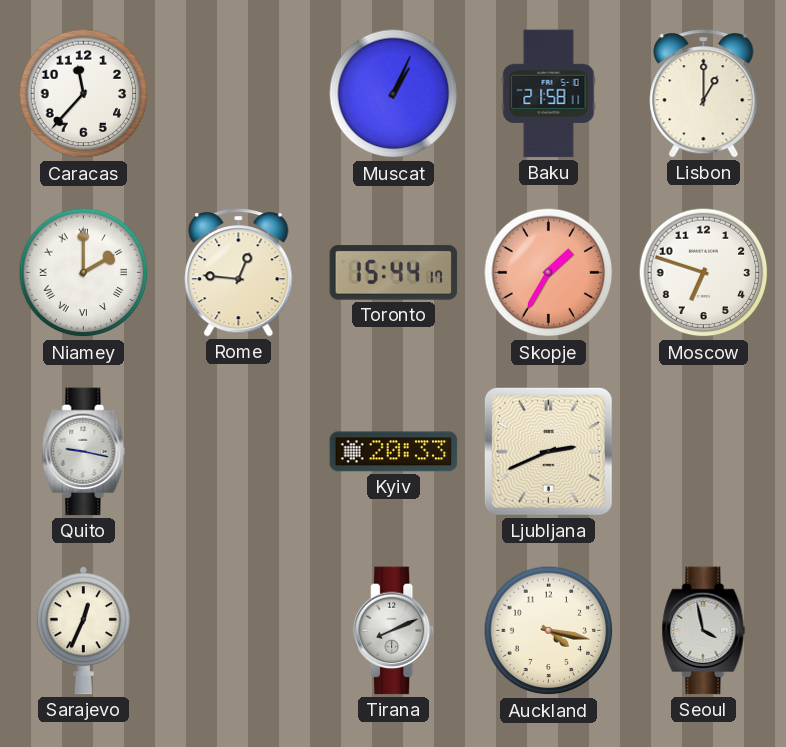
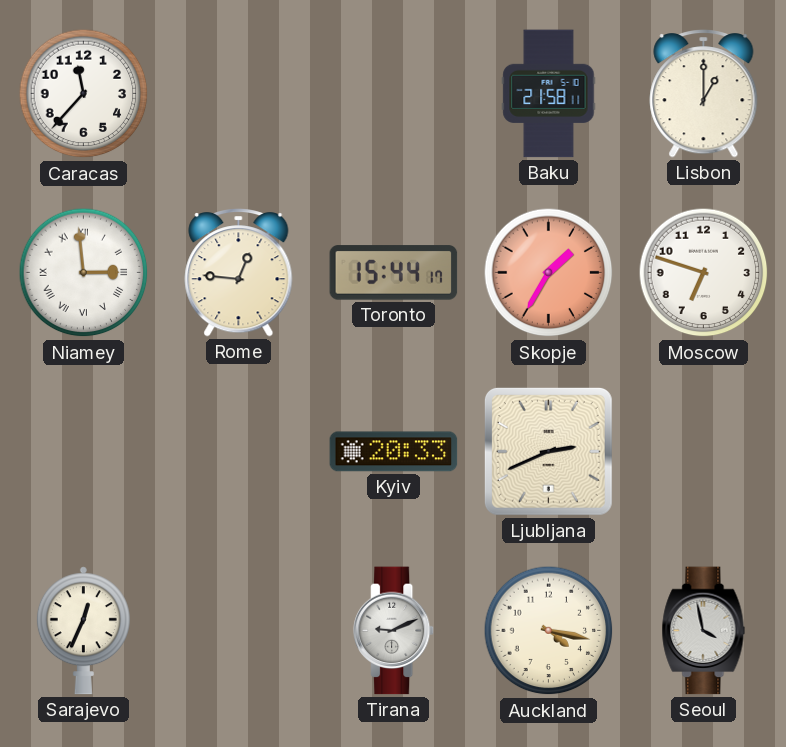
Muscat: 1:04 -> none (394, 94)
Niamey: 2:00 -> 2:59 (84, 273)
Quito: 9:17 -> none (84, 452)
Tirana: 8:11 -> 9:11 (394, 631)
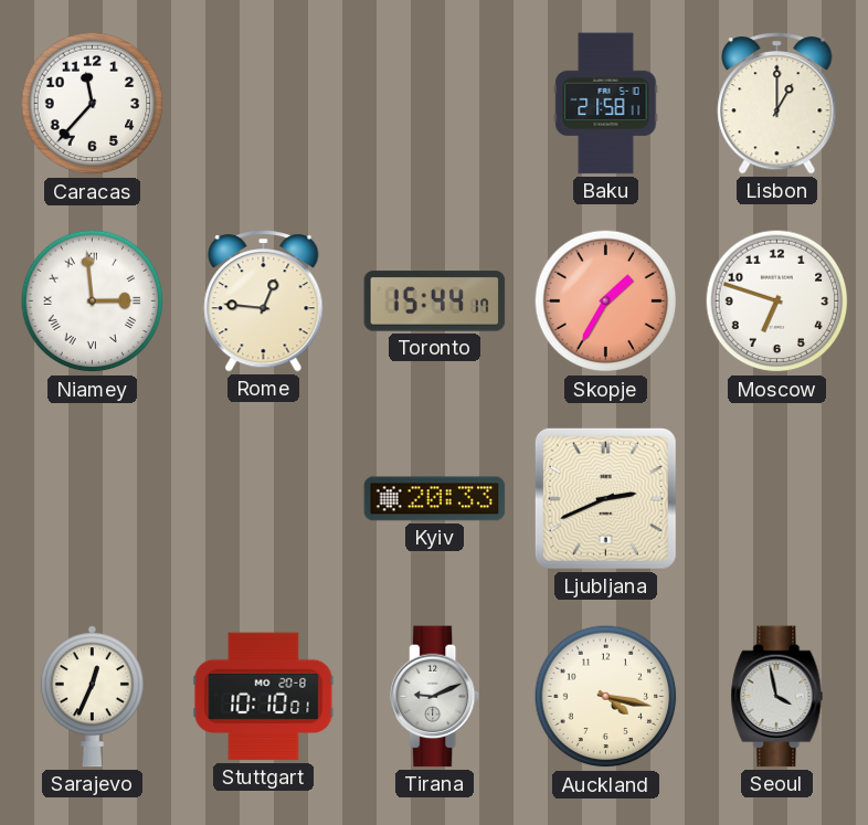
Stuttgart: none -> 10:10 (264, 697)
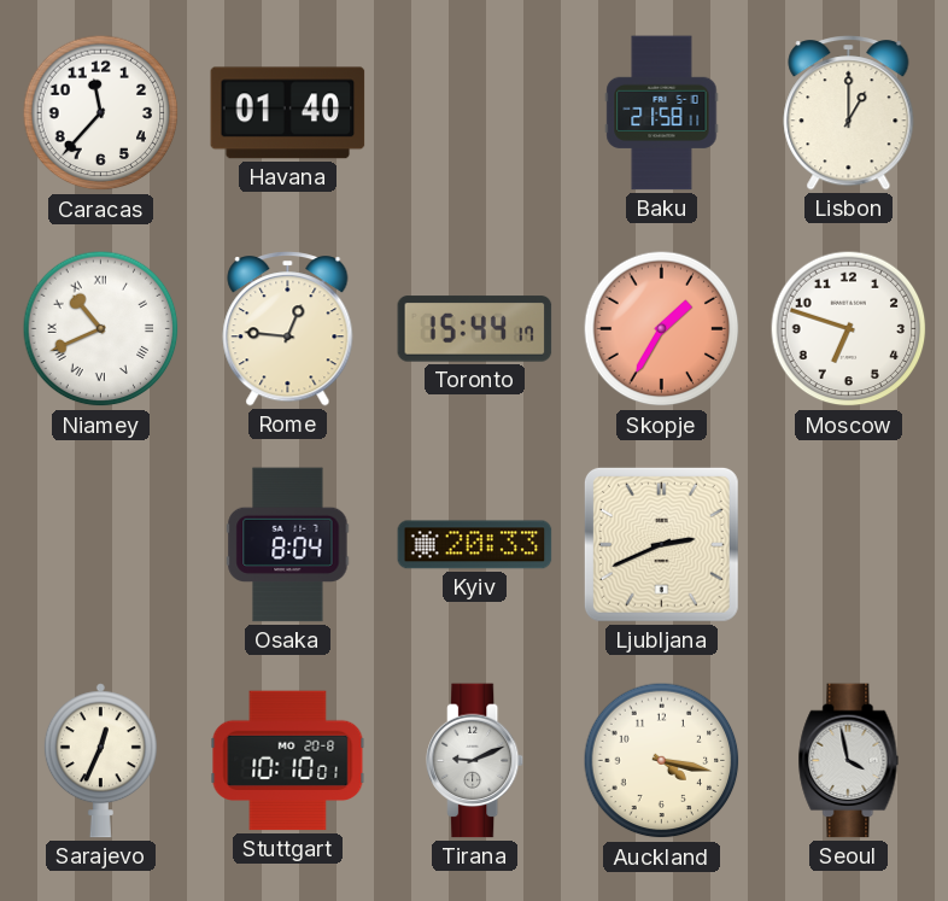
Havana: none -> 01:40 (288, 113)
Niamey: 2:59 -> 10:41 (101, 329)
Osaka: none -> 8:04 (288, 545)
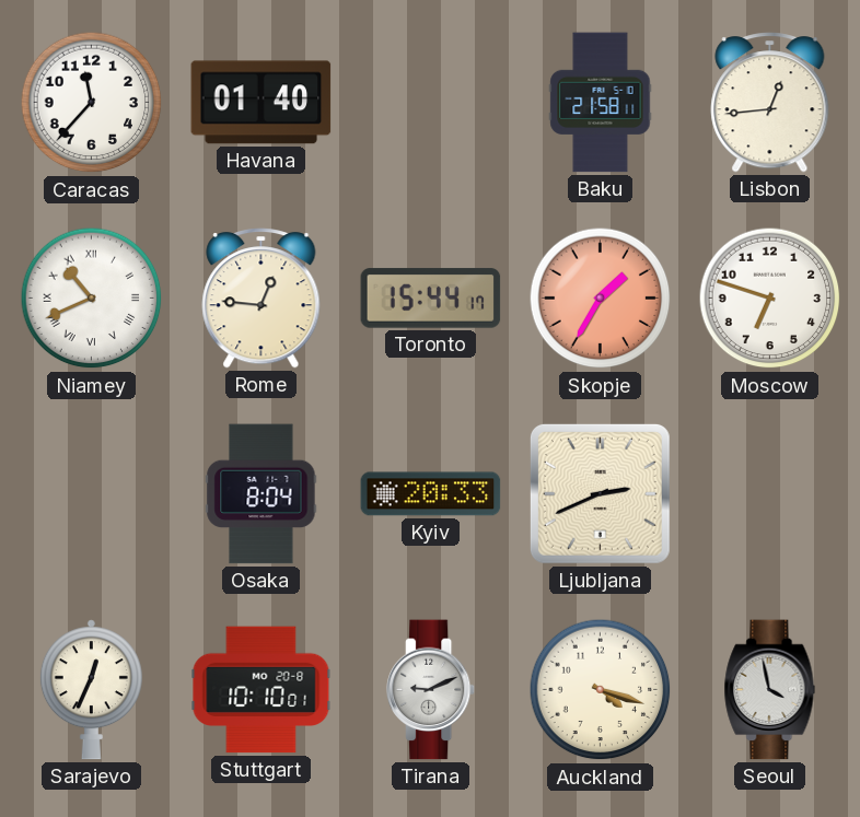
Lisbon: 1:00 -> 12:44 (770, 103)
Auckland: 4:17 -> 4:18 (601, 690)
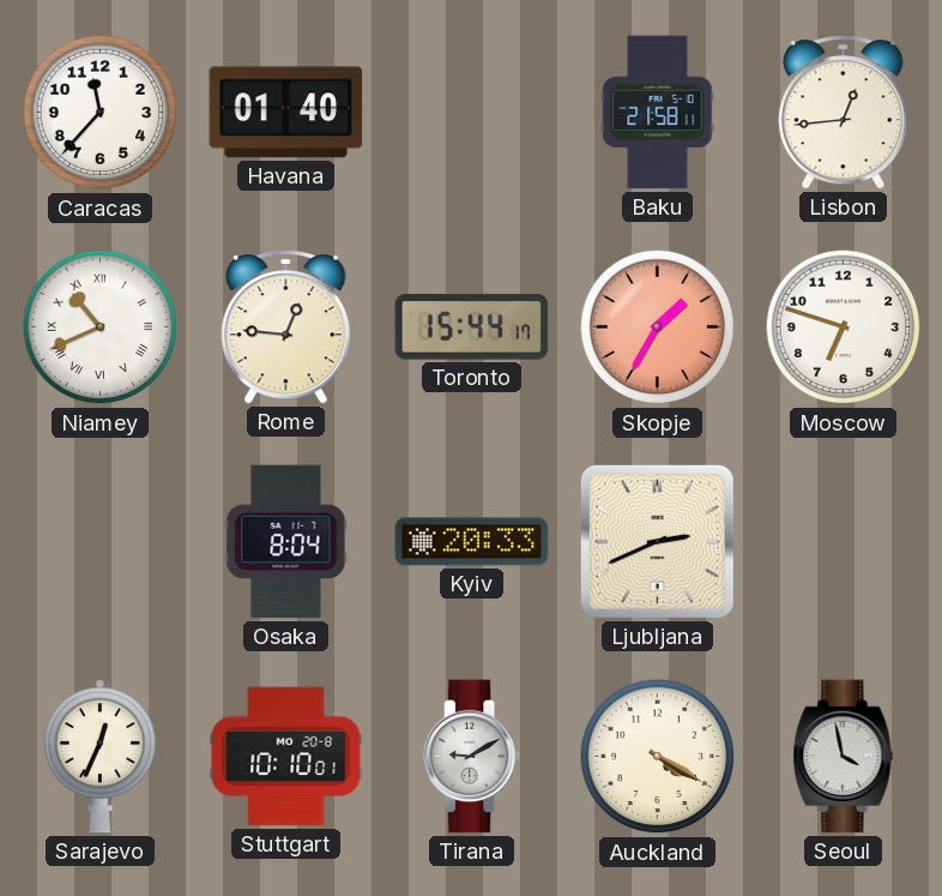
Tirana: 9:11 -> 9:10 (472, 757)
Auckland: 4:18 -> 4:20 (658, 757)
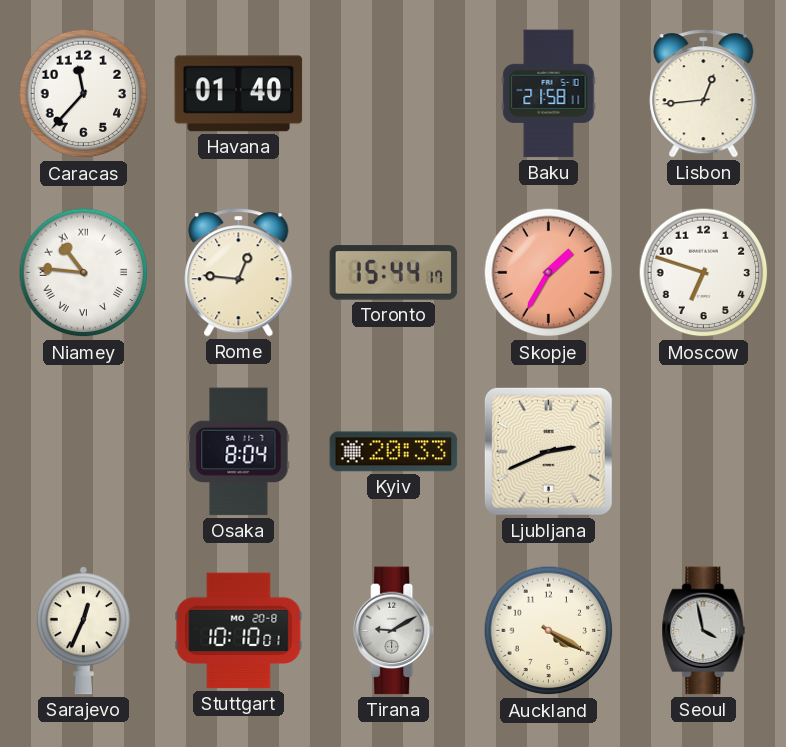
Niamey: 10:41 -> 10:46 (84, 273)
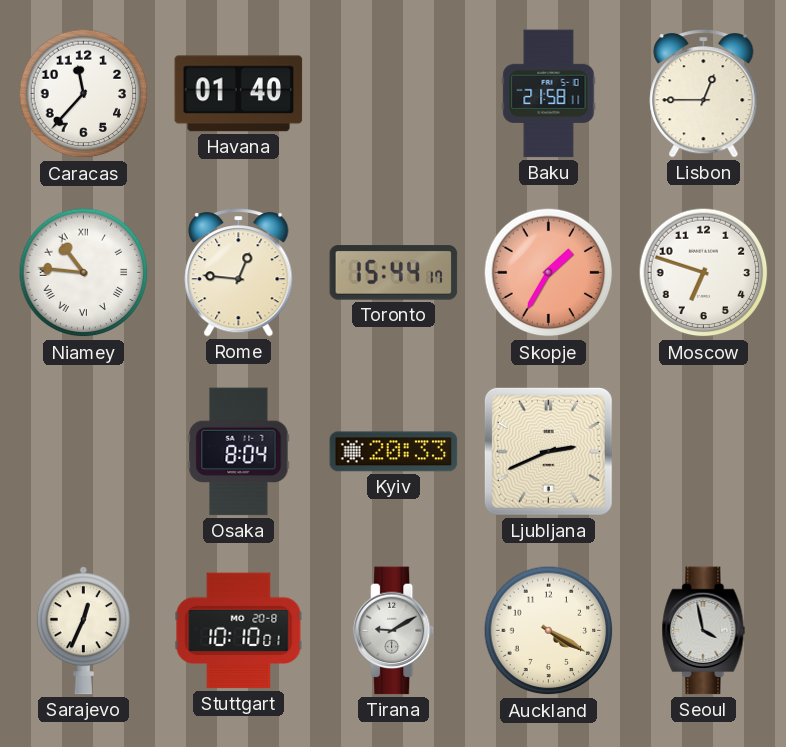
Lisbon: 12:44 -> 12:45 (704, 94)
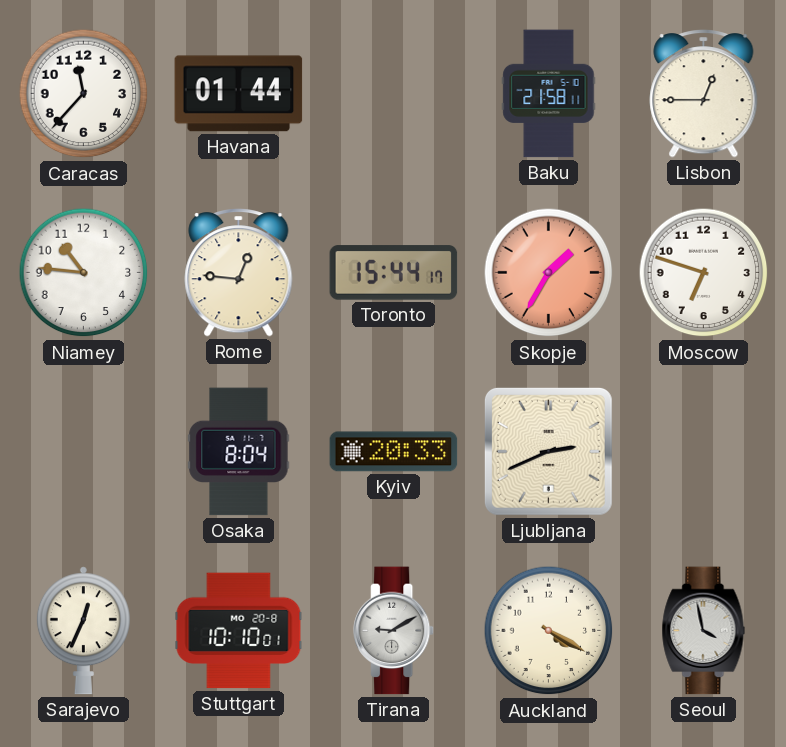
Havana: 01:40 -> 01:44 (239, 94)
Niamey numerals: Roman -> Arabic (84, 273)
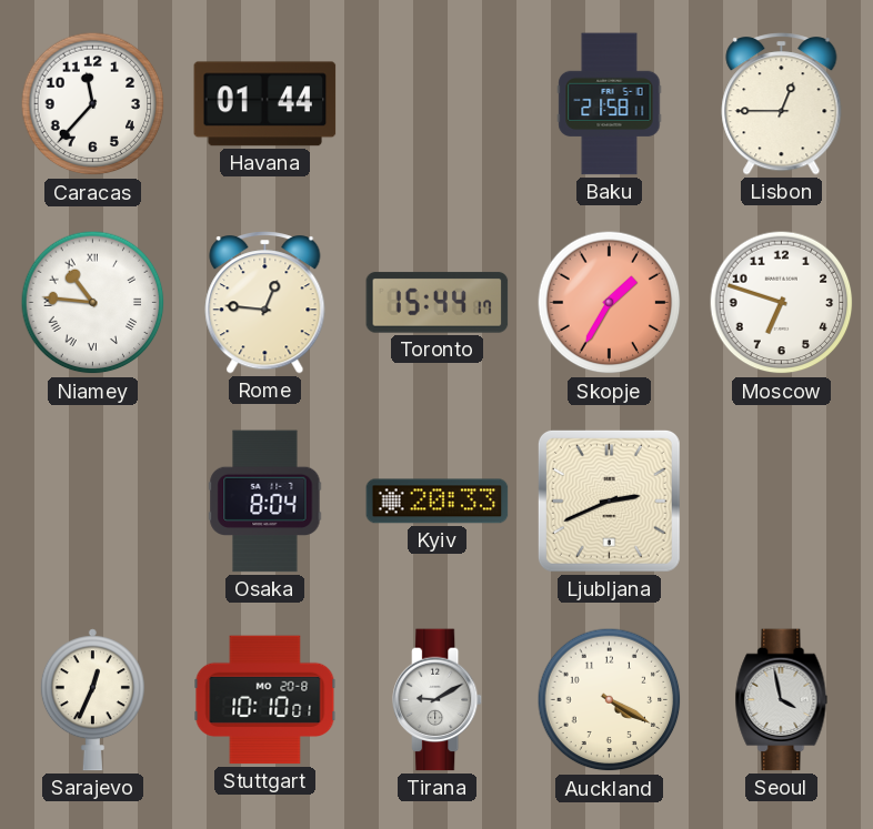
Niamey numerals: Arabic -> Roman (93, 303)
